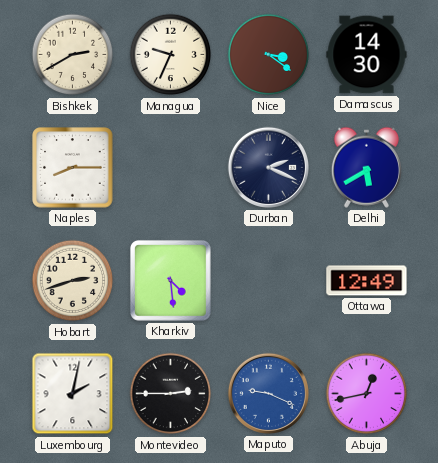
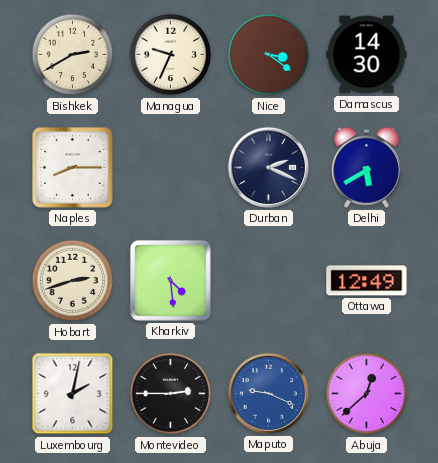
Abuja: 12:43 -> 12:38 (367, 394)
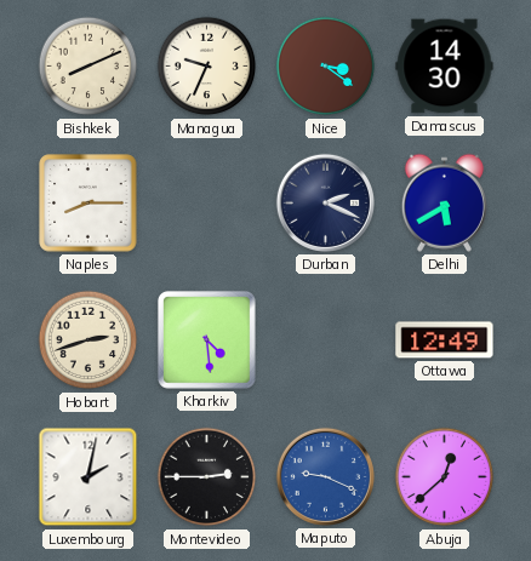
Bishkek: 2:40 -> 8:11 (88, 67)
